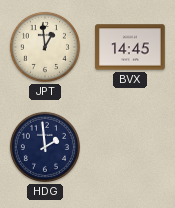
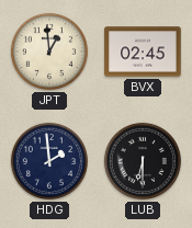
BVX: 14:45 -> 02:45 (143, 52)
LUB: none -> 6:30 (143, 161)
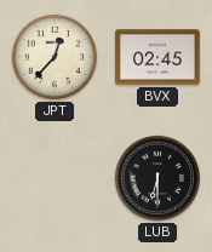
JPT: 12:59 -> 12:37 (55, 57)
HDG: 1:59 -> none (49, 161)
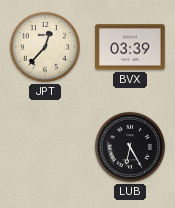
BVX: 02:45 -> 03:39 (130, 47)
LUB: 6:30 -> 6:25 (130, 147)
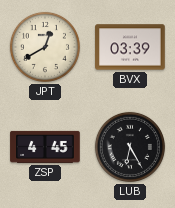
JPT: 12:37 -> 12:40 (45, 47)
ZSP: none -> 4:45 (45, 147)
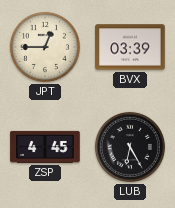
JPT: 12:40 -> 12:45 (45, 47)
